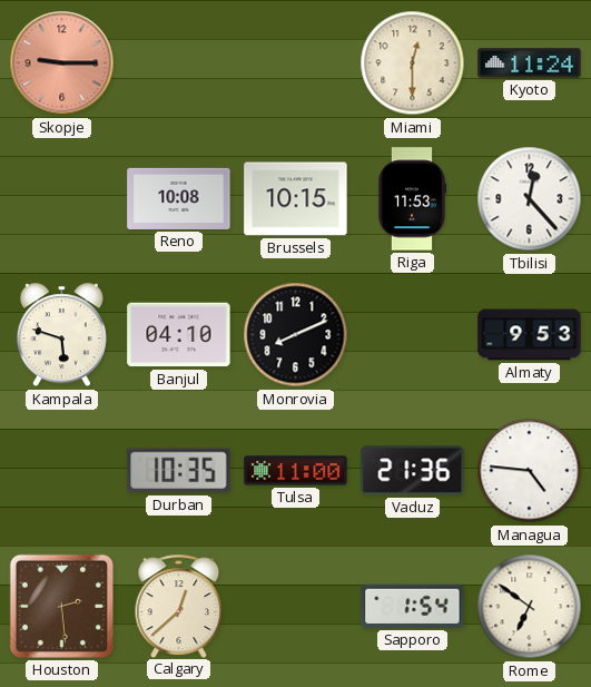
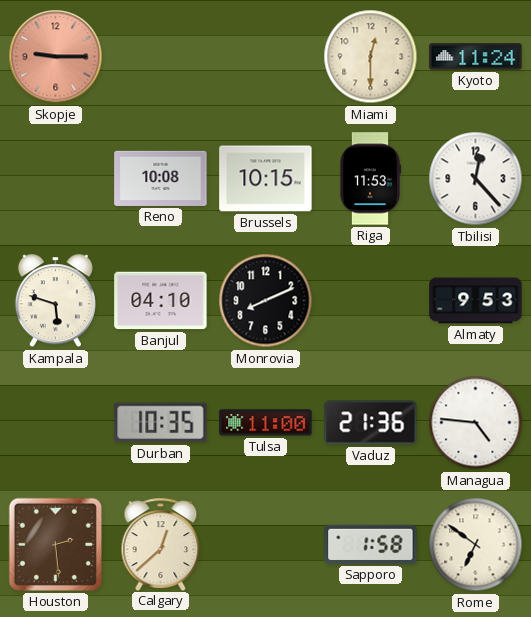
Sapporo: 1:54 -> 1:58 (371, 544)
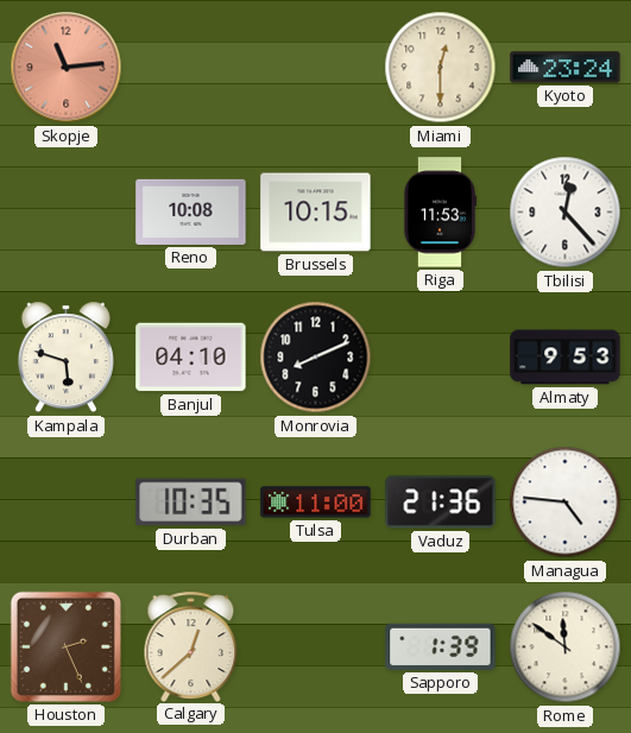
Skopje: 9:15 -> 11:14 (67, 68)
Kyoto: 11:24 -> 23:24 (566, 68)
Houston: 2:29 -> 2:26 (65, 646)
Sapporo: 1:58 -> 1:39 (441, 646)
Rome: 6:51 -> 11:51 (566, 647)
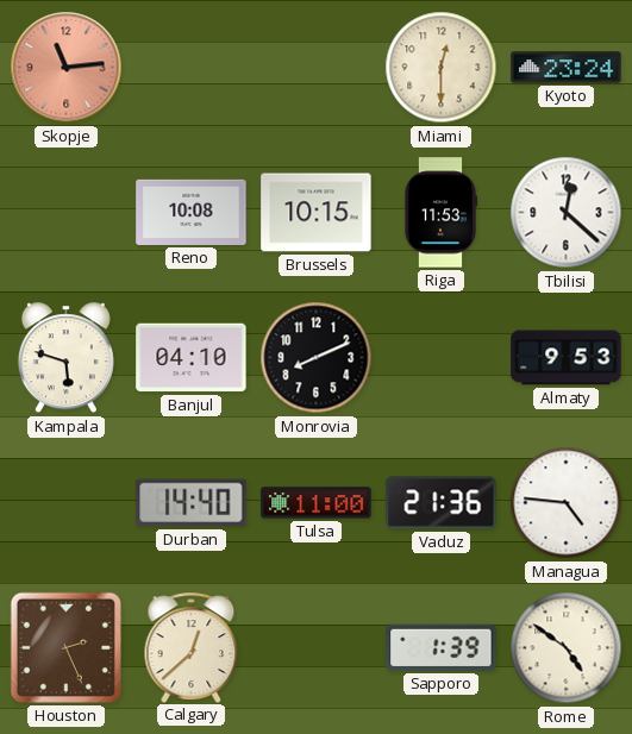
Tbilisi: 12:23 -> 12:22 (567, 213)
Durban: 10:35 -> 14:40 (192, 503)
Rome: 11:51 -> 4:51 (567, 648)
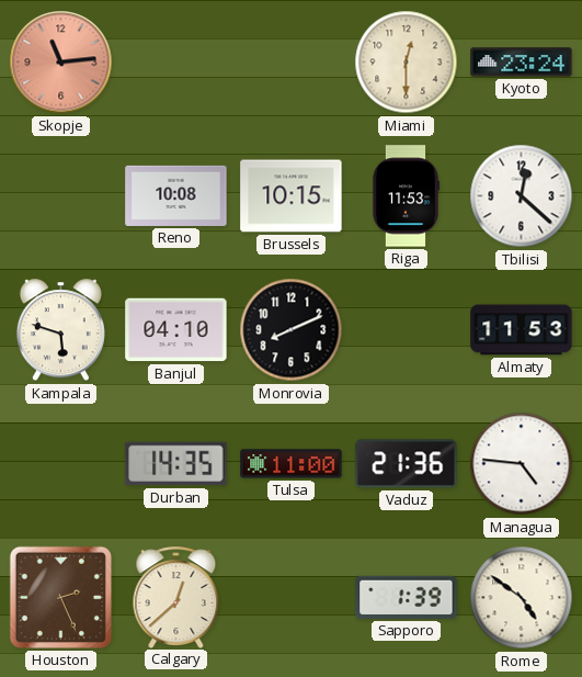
Almaty: 9:53 -> 11:53 (522, 330)
Durban: 14:40 -> 14:35 (176, 464)
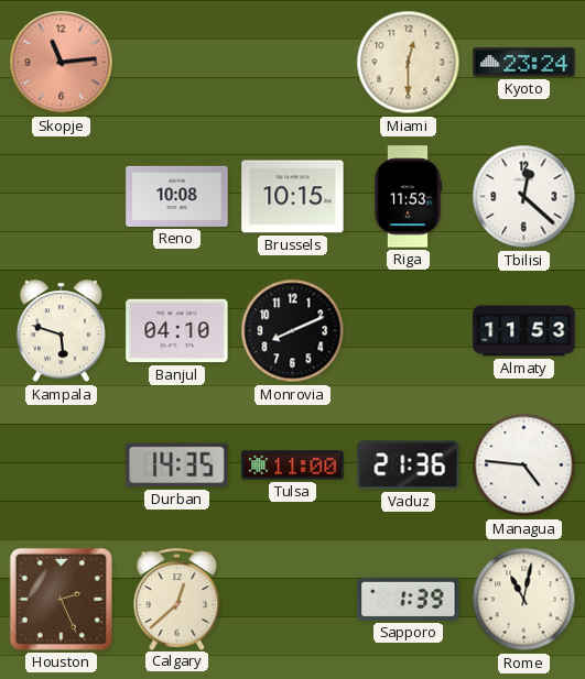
Rome: 4:51 -> 11:02 (524, 600)
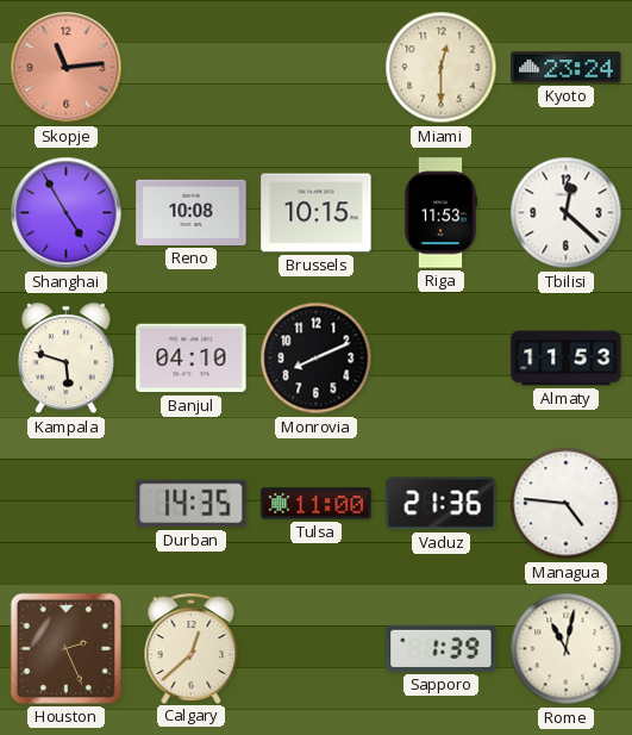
Shanghai: none -> 4:55 (67, 213)
